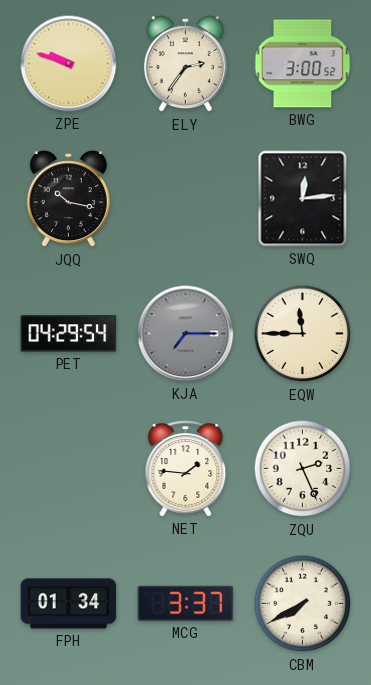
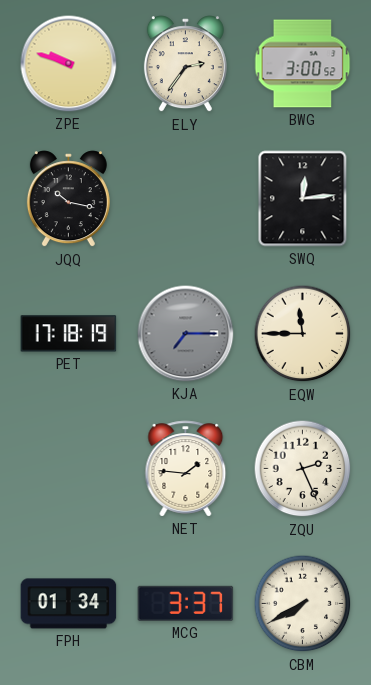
PET: 04:29 -> 17:18 (69, 334)
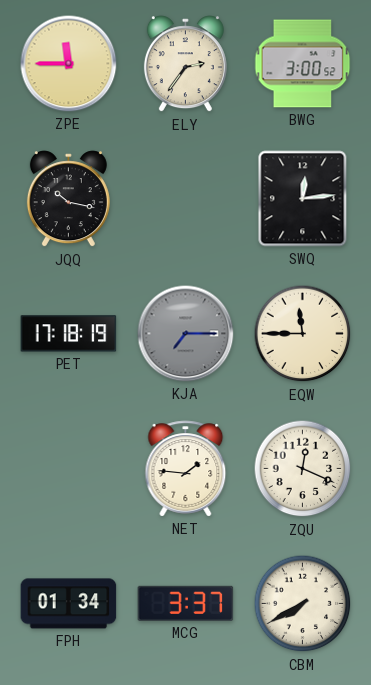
ZPE: 9:48 -> 11:45 (69, 64)
ZQU: 2:26 -> 12:19 (303, 469)
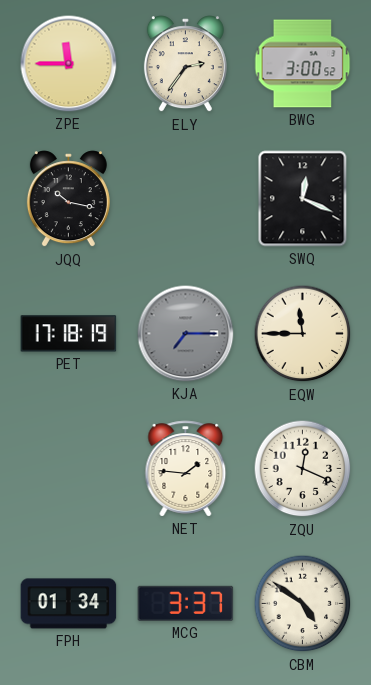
SWQ: 12:14 -> 12:19 (303, 199)
CBM: 7:40 -> 4:51 (303, 604)
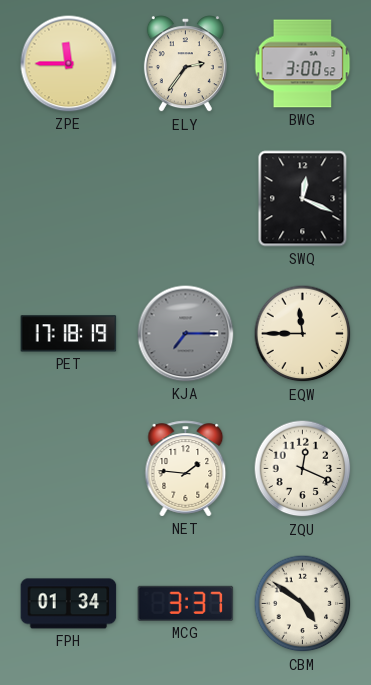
JQQ: 10:17 -> none (68, 199)
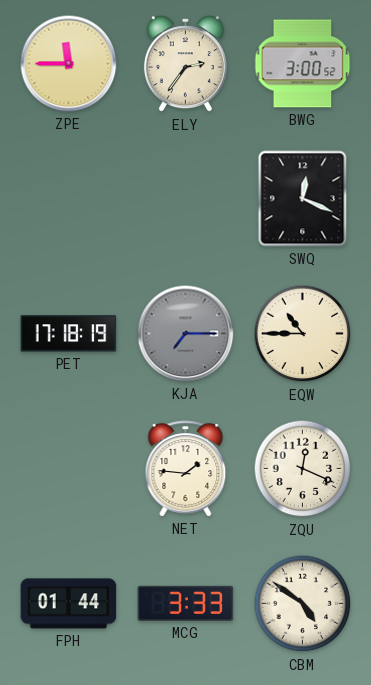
EQW: 11:45 -> 10:45 (303, 334)
FPH: 01:34 -> 01:44 (69, 604)
MCG: 3:37 -> 3:33 (186, 603)
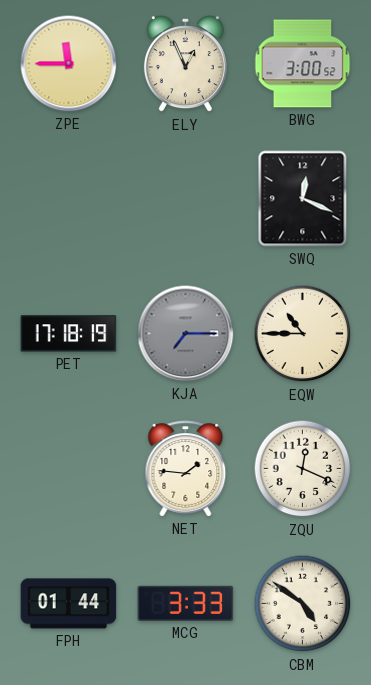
ELY: 2:36 -> 12:56 (185, 64)
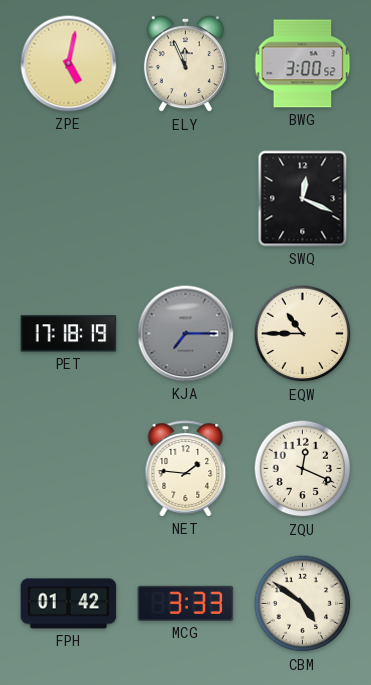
ZPE: 11:45 -> 5:02 (69, 64)
ELY: 12:56 -> 11:56 (185, 64)
FPH: 01:44 -> 01:42 (69, 604)
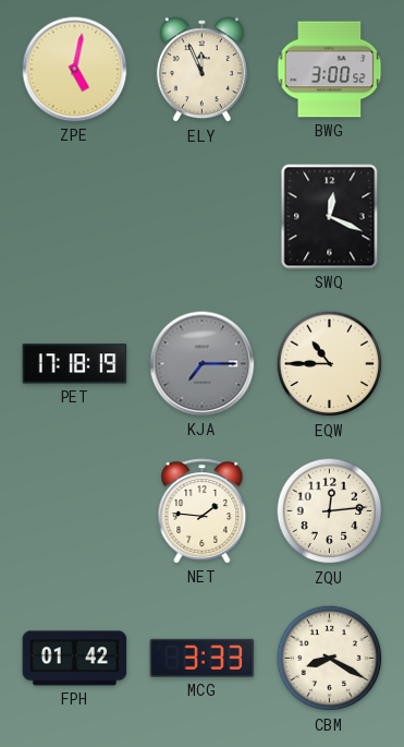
ZQU: 12:19 -> 12:14 (330, 511)
CBM: 4:51 -> 8:20 (330, 659)
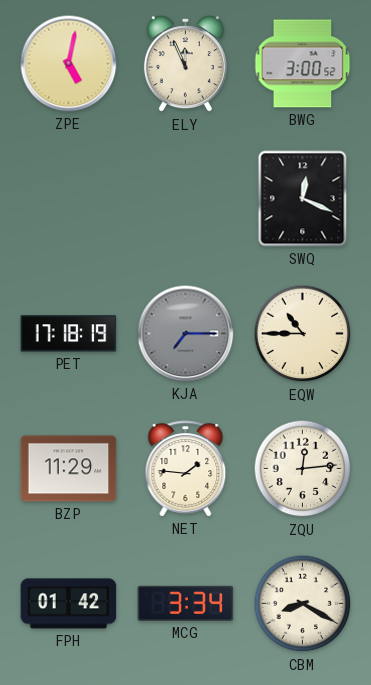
BZP: none -> 11:29 (69, 469)
MCG: 3:33 -> 3:34 (186, 603)
